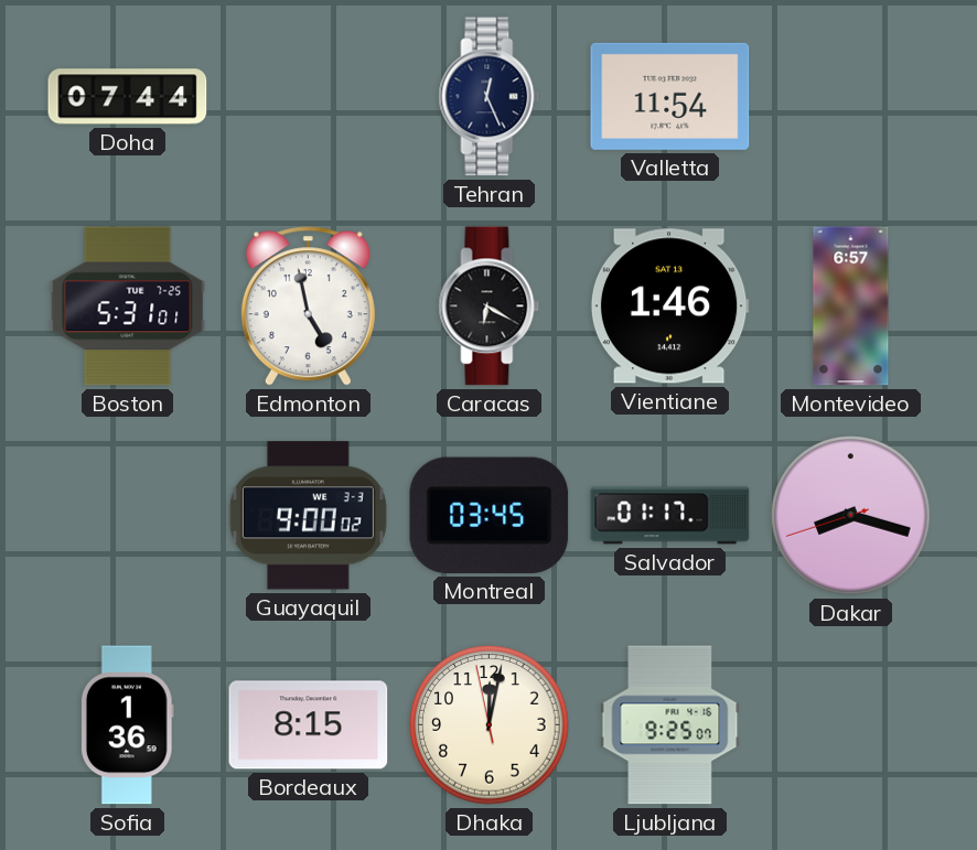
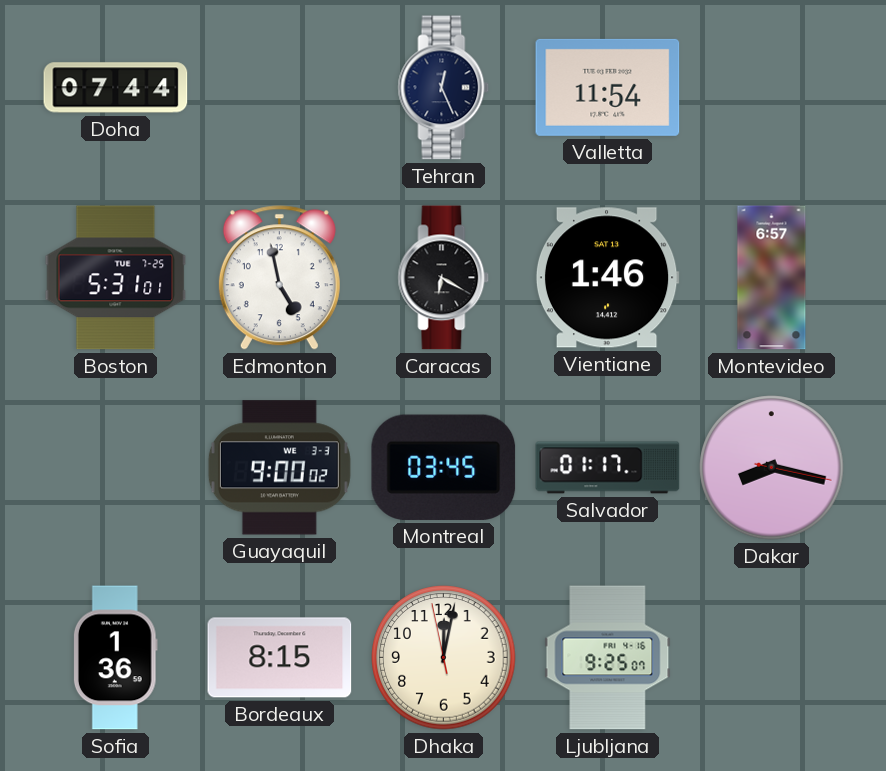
Dakar: 8:17:42 -> 8:17:17 (772, 468)
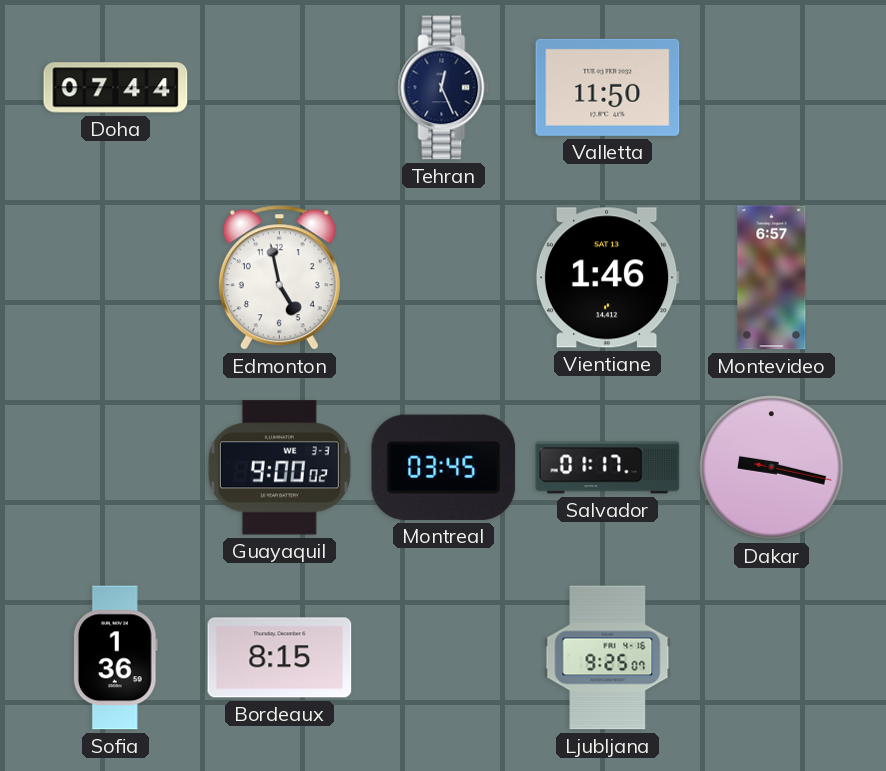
Valletta: 11:54 -> 11:50 (608, 87)
Boston: 5:31 -> none (116, 278)
Caracas: 6:20 -> none (444, 278)
Dakar: 8:17 -> 9:17 (772, 468)
Dhaka: 12:01 -> none (444, 658)
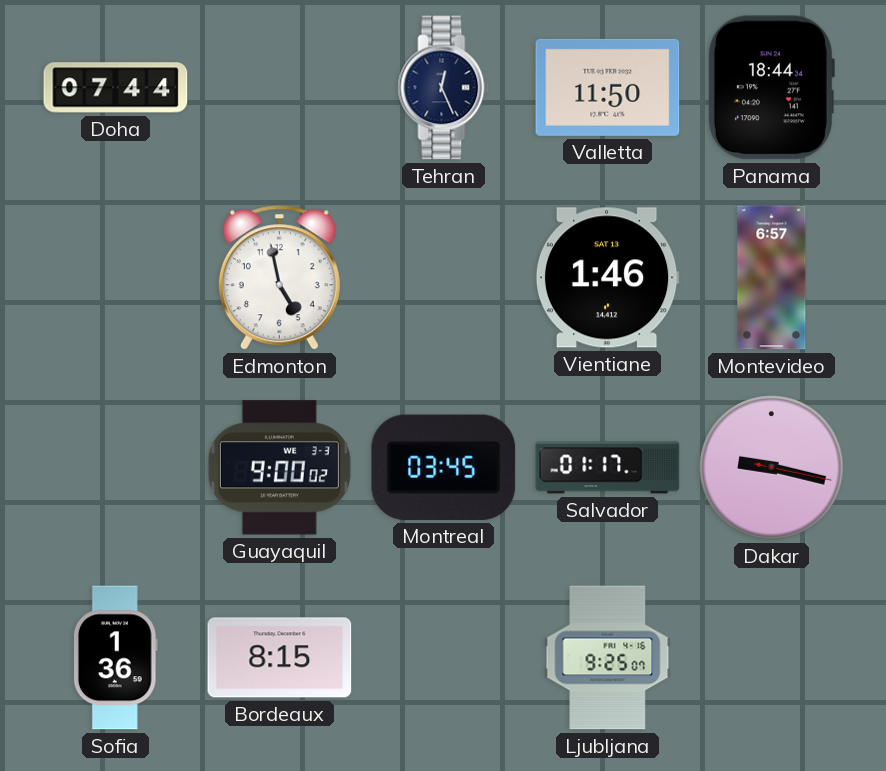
Panama: none -> 18:44 (771, 88)
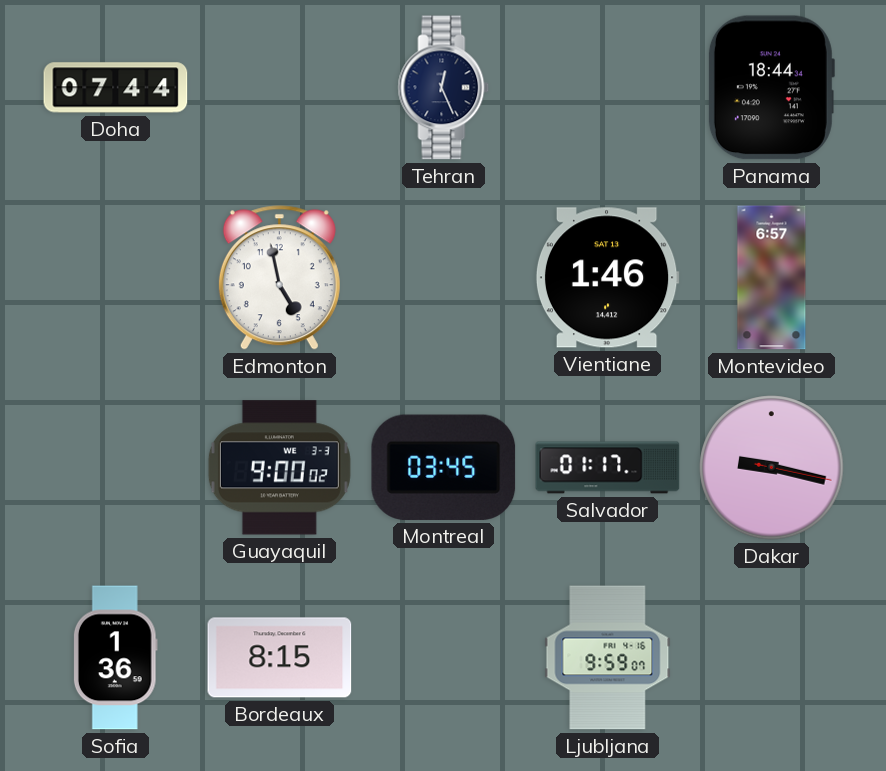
Valletta: 11:50 -> none (608, 87)
Ljubljana: 9:25 -> 9:59 (608, 658)
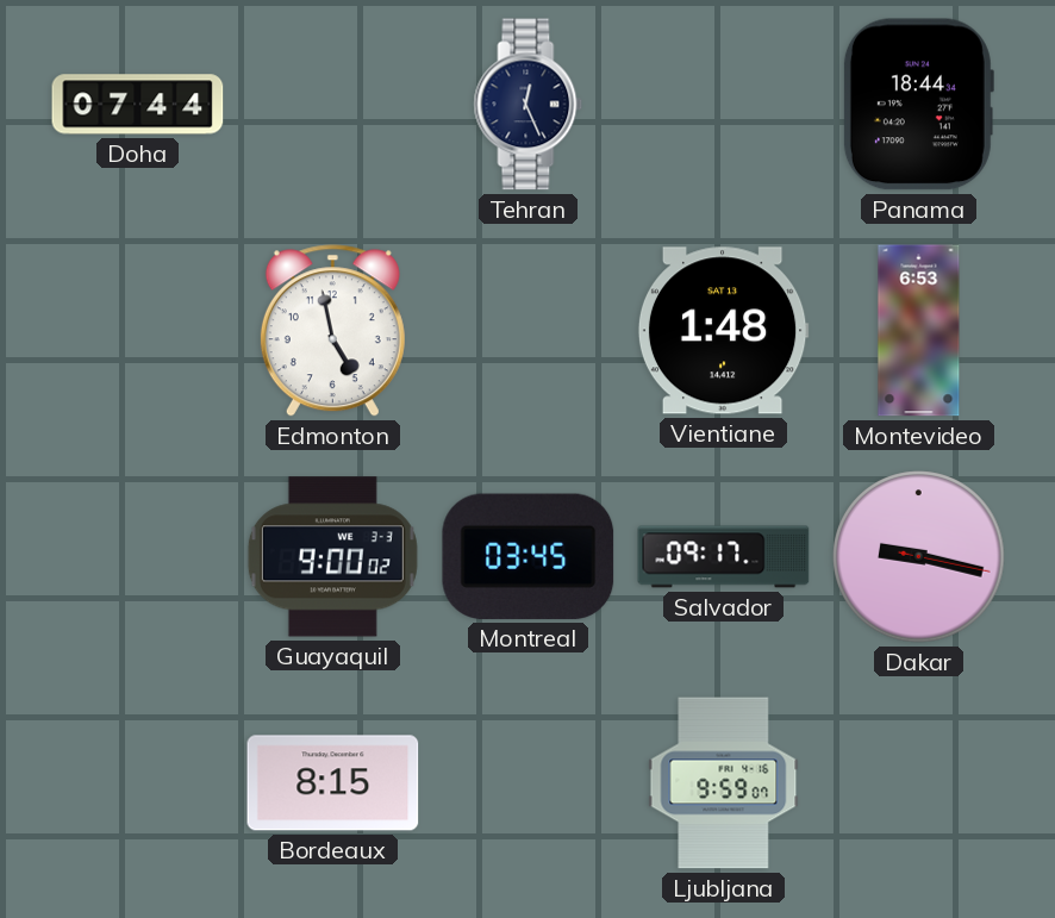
Vientiane: 1:46 -> 1:48 (723, 331)
Montevideo: 6:57 -> 6:53 (919, 331)
Salvador: 01:17 -> 09:17 (724, 557)
Sofia: 1:36 -> none (115, 658)
